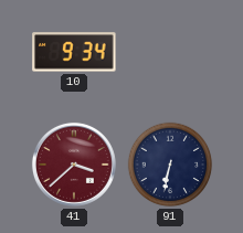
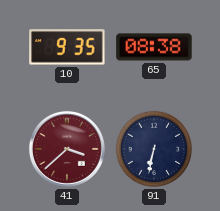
10: 9:34 -> 9:35 (67, 47)
65: none -> 08:38 (154, 47)
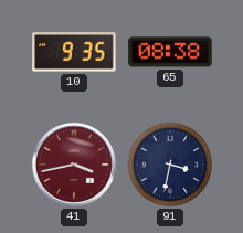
41: 3:38 -> 3:43 (74, 165)
91: 6:32 -> 3:32 (170, 165)
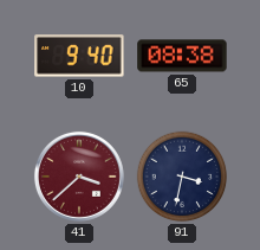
10: 9:35 -> 9:40 (79, 56)
41: 3:43 -> 3:38 (79, 177)
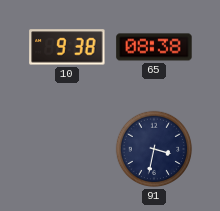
10: 9:40 -> 9:38 (67, 47)
41: 3:38 -> none (79, 177)
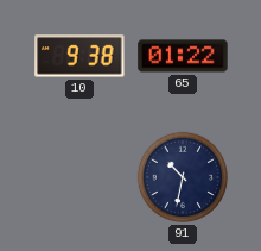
65: 08:38 -> 01:22 (183, 56)
91: 3:32 -> 10:32 (183, 177)
